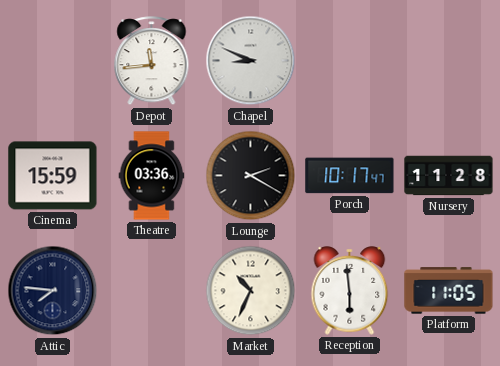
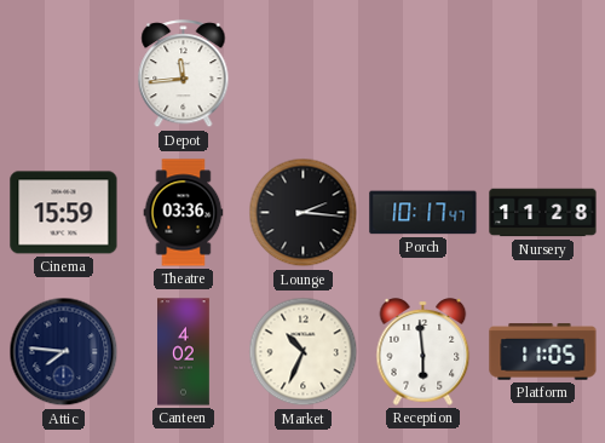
Chapel: 8:49 -> none (251, 61)
Lounge: 2:20 -> 2:16 (304, 213)
Canteen: none -> 4:02 (184, 352)
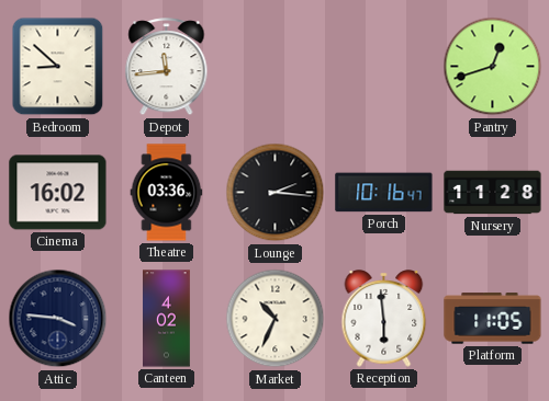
Bedroom: none -> 8:52 (58, 67)
Pantry: none -> 12:42 (493, 67)
Cinema: 15:59 -> 16:02 (58, 193)
Porch: 10:17 -> 10:16 (384, 193)
Attic: 7:46 -> 3:46 (58, 319)
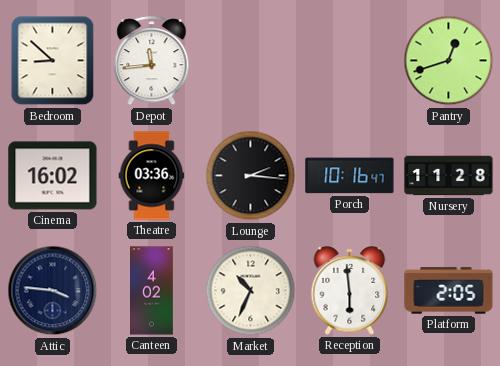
Platform: 11:05 -> 2:05 (449, 291)
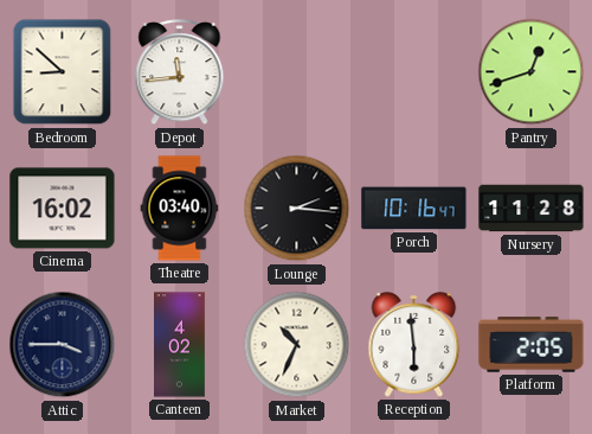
Theatre: 03:36 -> 03:40 (180, 209)
Attic: 3:46 -> 3:45 (63, 345)
